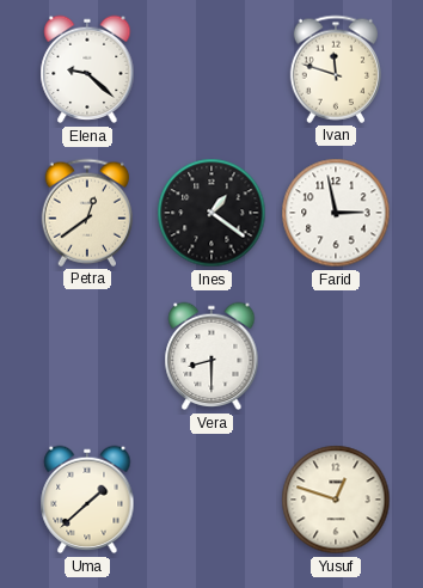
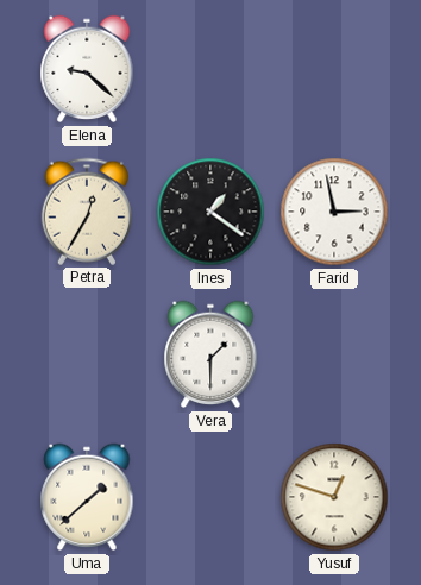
Ivan: 11:48 -> none (336, 69)
Petra: 12:39 -> 12:35 (87, 212)
Vera: 8:30 -> 1:30 (211, 354)
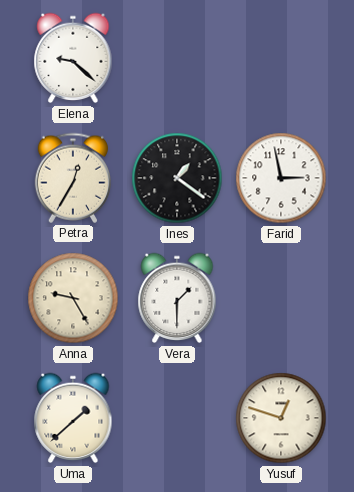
Anna: none -> 9:25 (73, 298)
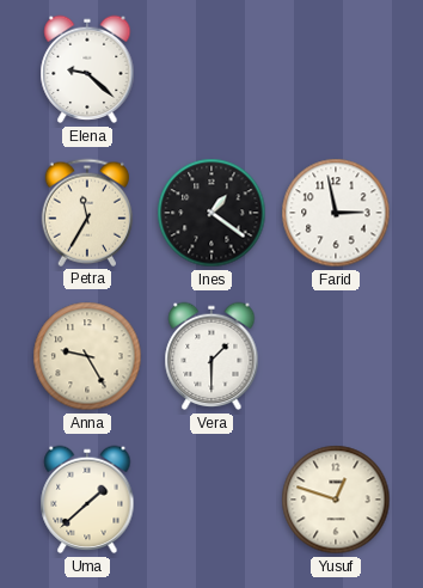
Petra: 12:35 -> 11:35 (87, 213)
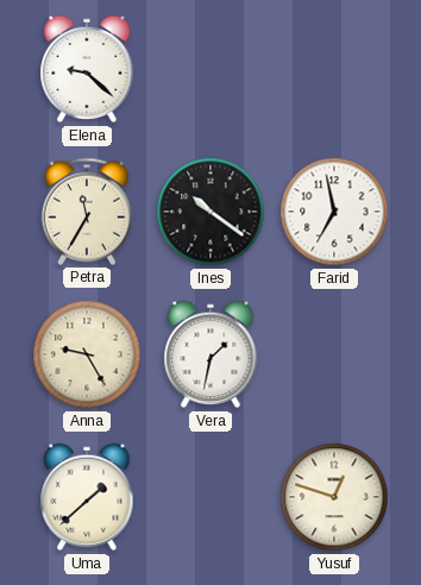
Ines: 1:21 -> 10:21 (211, 212)
Farid: 2:58 -> 6:58 (334, 212)
Vera: 1:30 -> 1:32 (211, 354)
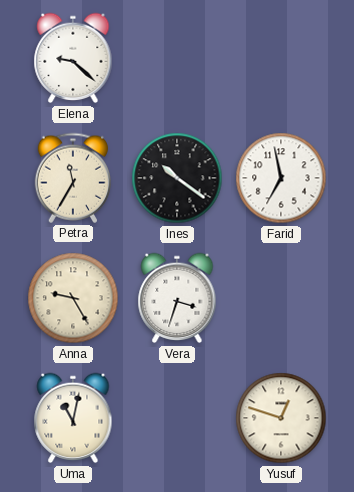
Vera: 1:32 -> 3:33 (177, 298)
Uma: 1:38 -> 11:02 (73, 418)
